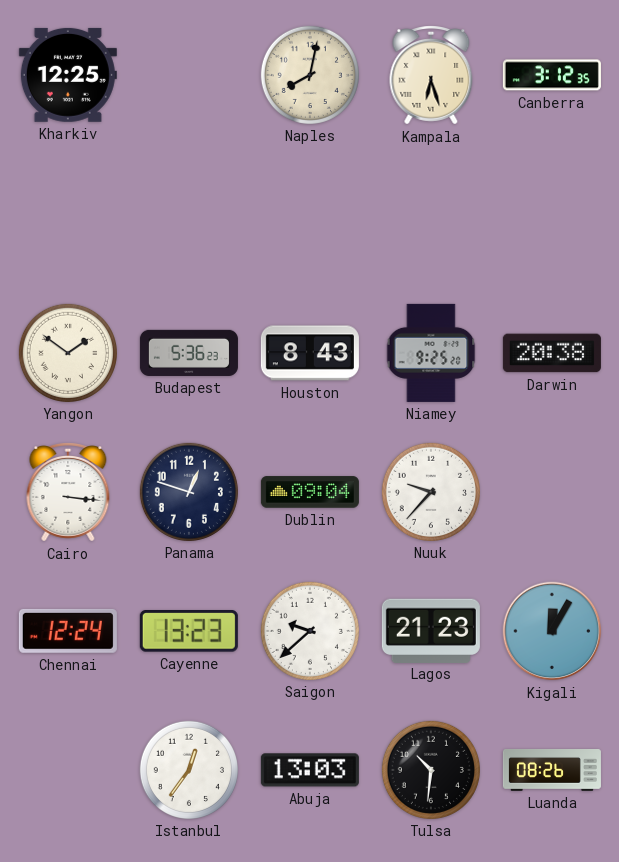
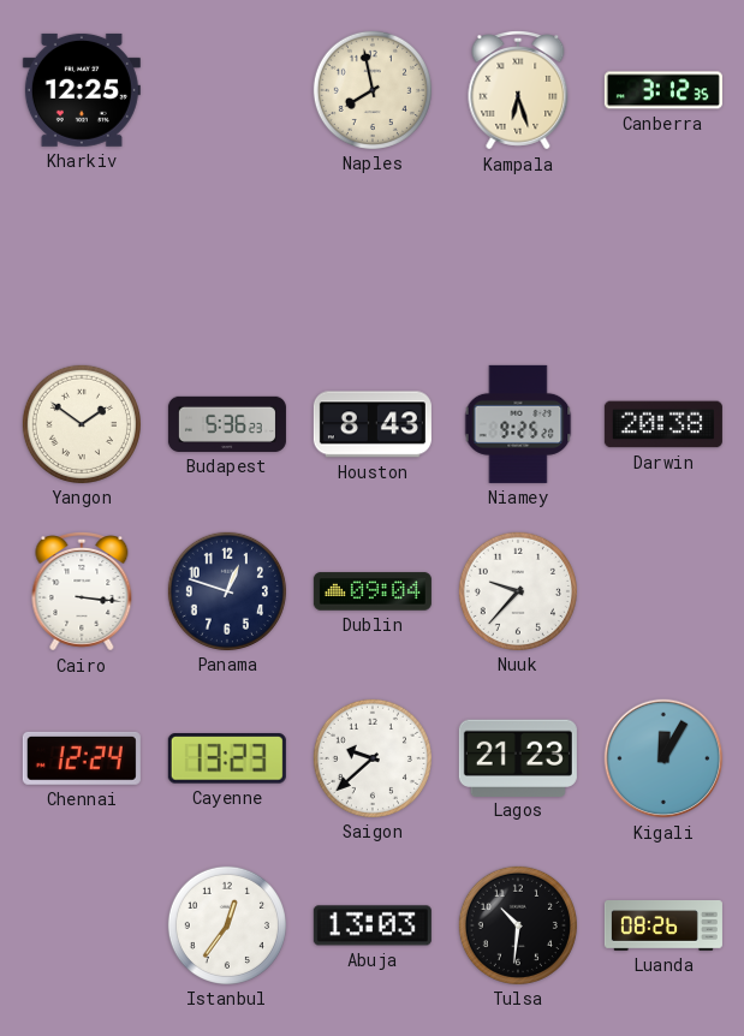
Naples: 8:02 -> 7:58 (373, 90)
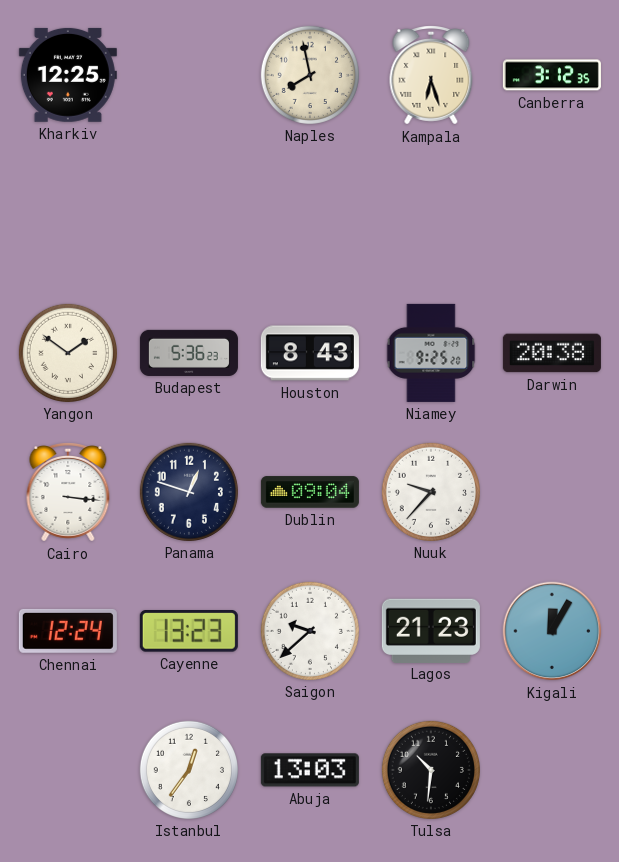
Luanda: 08:26 -> none (663, 927)
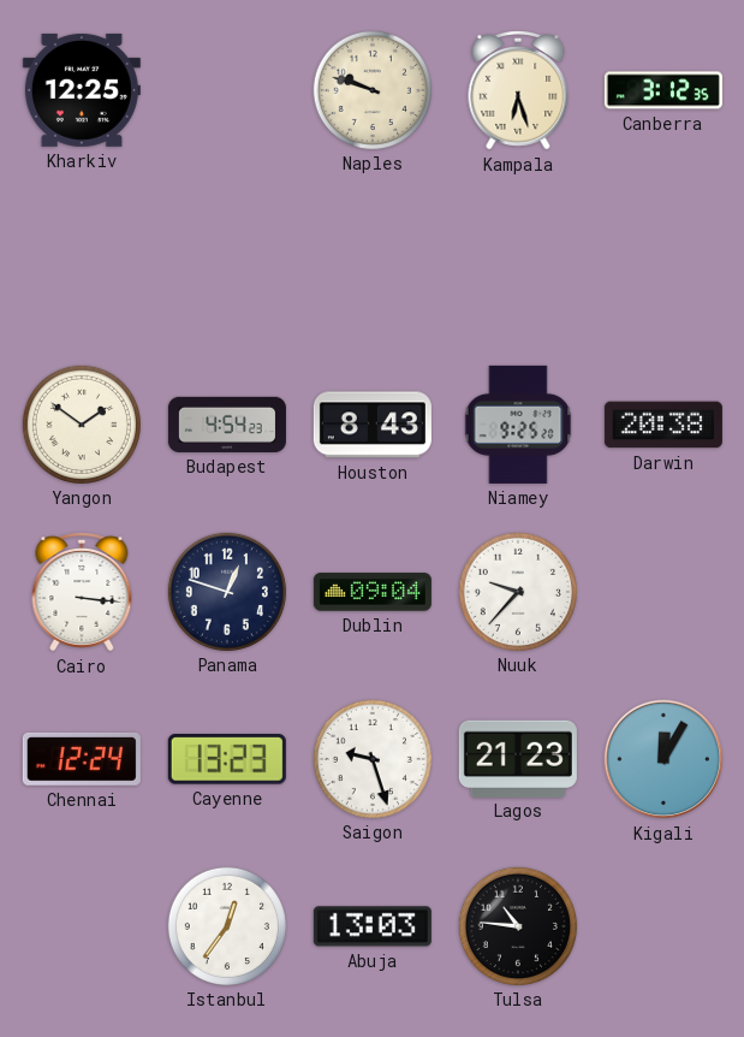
Naples: 7:58 -> 9:48 (373, 90)
Budapest: 5:36 -> 4:54 (227, 425)
Saigon: 9:38 -> 9:27 (373, 759)
Tulsa: 10:31 -> 10:46 (518, 926)
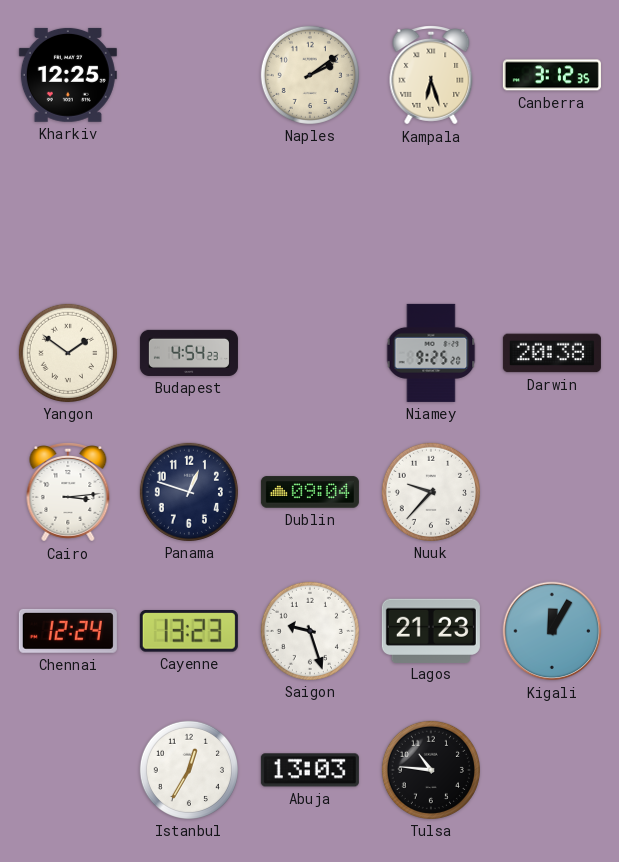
Naples: 9:48 -> 2:09 (310, 75)
Houston: 8:43 -> none (373, 425)
Cairo: 3:16 -> 3:14 (68, 493)
Istanbul: 12:36 -> 12:35 (189, 770)
